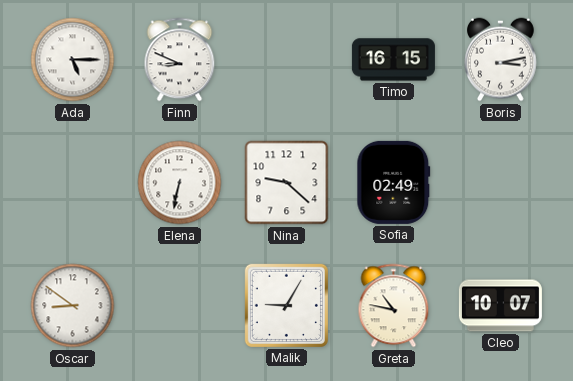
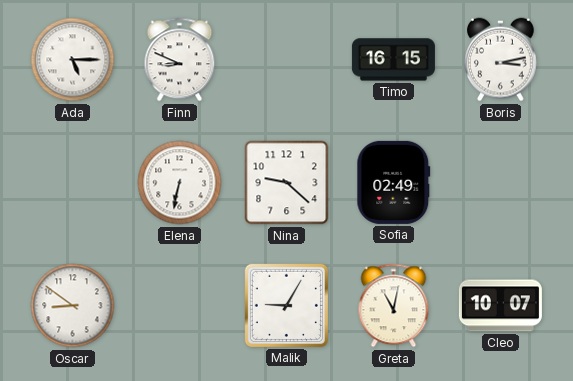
Greta: 10:47 -> 11:02 (394, 306)
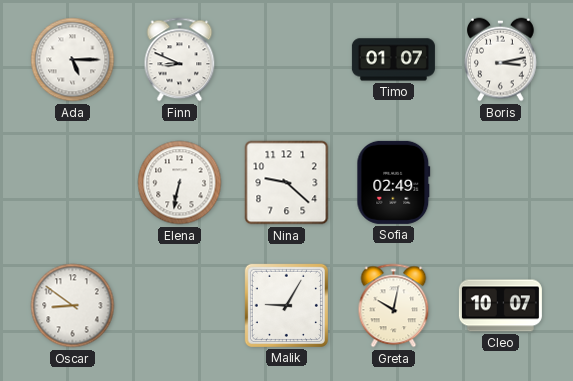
Timo: 16:15 -> 01:07 (393, 60)
Greta: 11:02 -> 10:02 (394, 306)
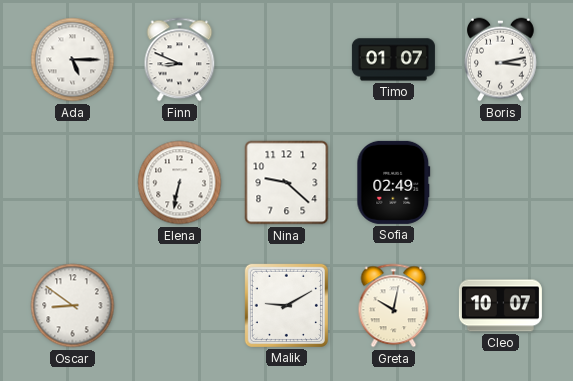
Malik: 9:05 -> 9:10 (286, 305)
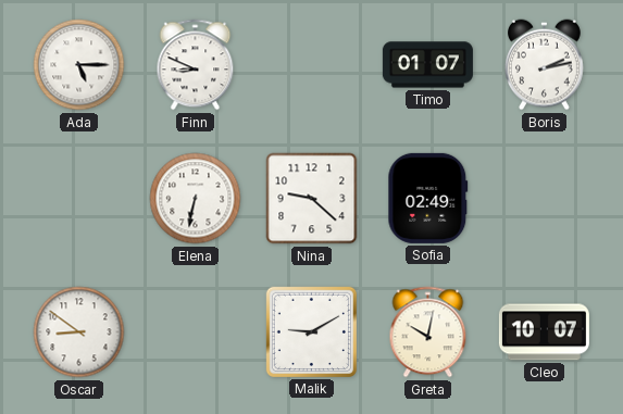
Boris: 3:13 -> 2:13 (545, 65)
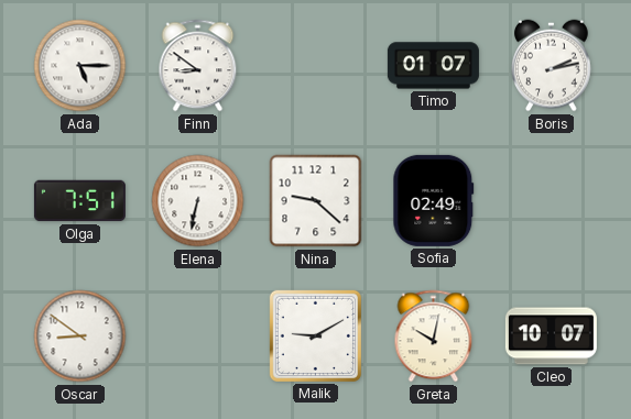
Finn: 8:49 -> 8:51 (198, 66)
Olga: none -> 7:51 (79, 201)
